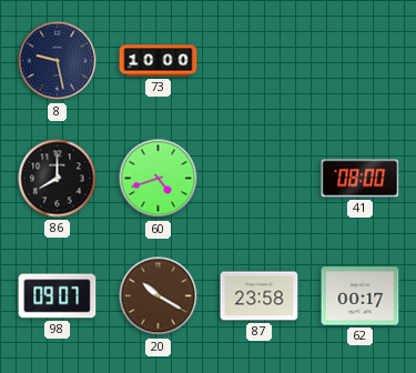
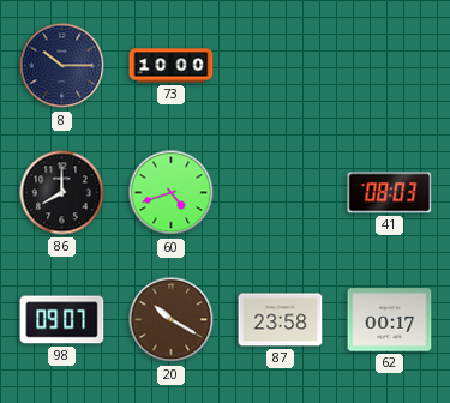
8: 9:28 -> 10:15 (62, 66)
41: 08:00 -> 08:03 (390, 193)
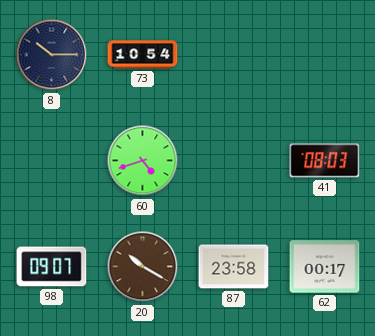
73: 10:00 -> 10:54 (143, 55)
86: 8:00 -> none (62, 193)
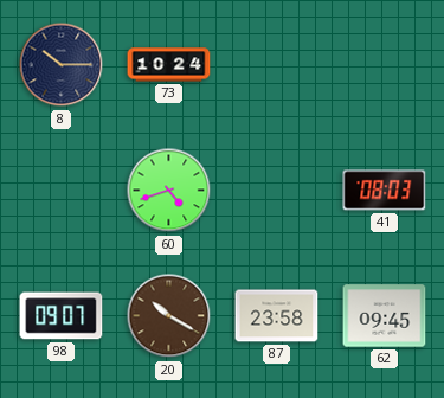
73: 10:54 -> 10:24 (169, 65)
62: 00:17 -> 09:45 (385, 316)
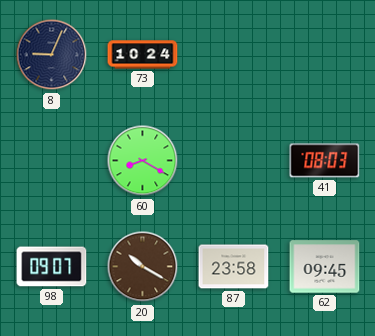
8: 10:15 -> 9:04 (52, 55)
60: 4:42 -> 8:20 (143, 161)
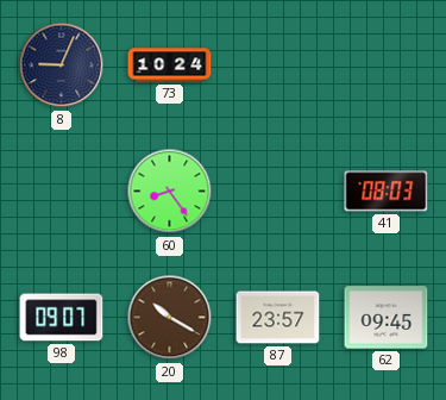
60: 8:20 -> 8:24 (170, 192)
87: 23:58 -> 23:57 (278, 318)
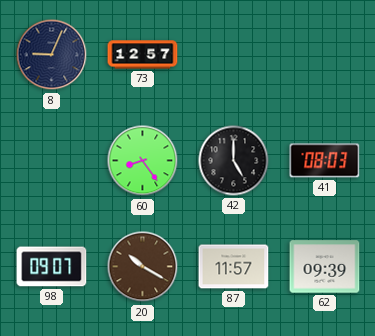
73: 10:24 -> 12:57 (143, 55)
42: none -> 5:00 (234, 161)
87: 23:57 -> 11:57 (234, 267)
62: 09:45 -> 09:39 (325, 267)
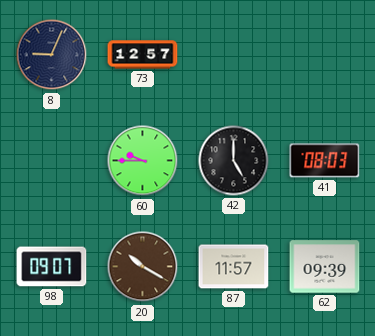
60: 8:24 -> 9:45 (143, 161)
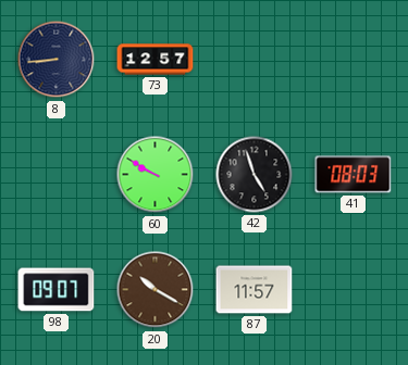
8: 9:04 -> 8:44 (57, 60)
60: 9:45 -> 9:50 (156, 175)
42: 5:00 -> 4:57 (255, 175)
62: 09:39 -> none (325, 267)
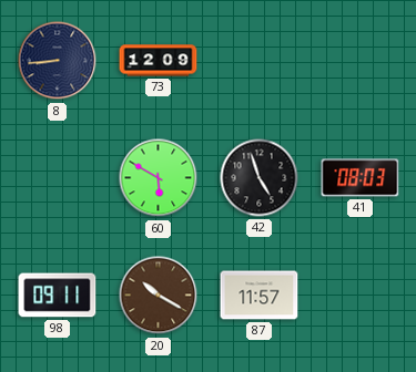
73: 12:57 -> 12:09 (159, 61)
60: 9:50 -> 5:50 (159, 178)
98: 09:07 -> 09:11 (58, 296)
